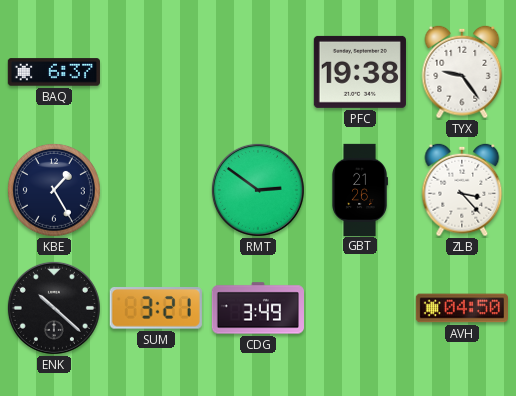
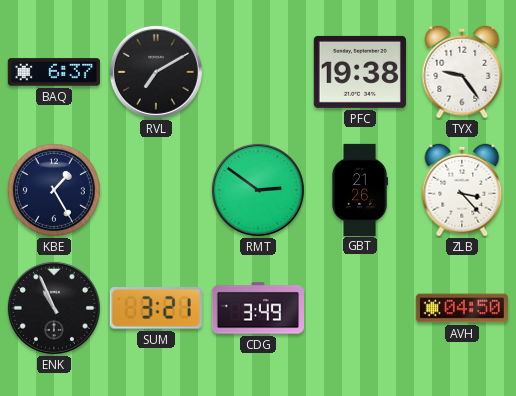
RVL: none -> 7:10 (156, 72)
ENK: 10:22 -> 10:56 (54, 308)
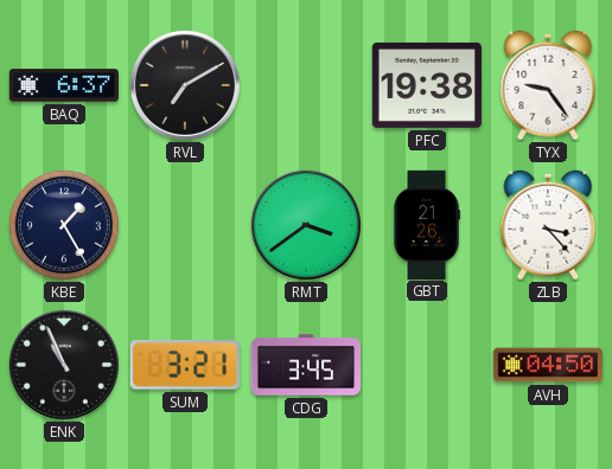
RMT: 2:51 -> 3:39 (306, 225)
CDG: 3:49 -> 3:45 (305, 365)
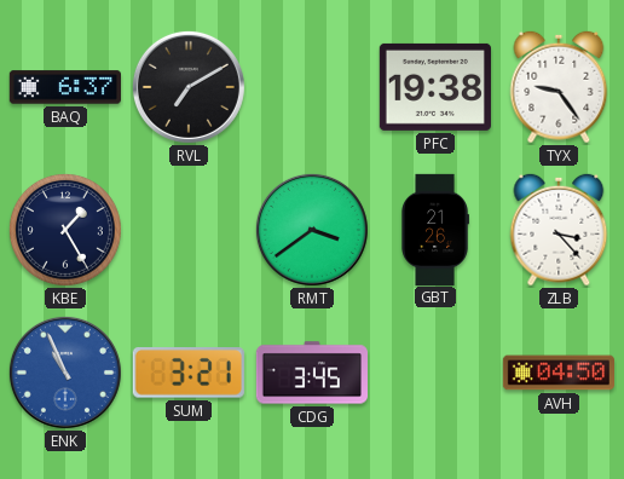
ENK dial: black -> blue (65, 373)
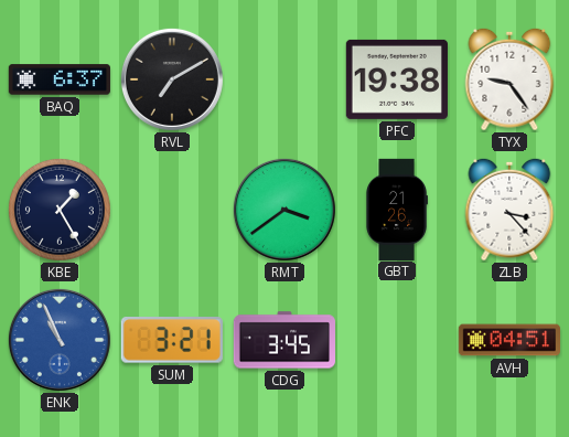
AVH: 04:50 -> 04:51 (508, 340)
